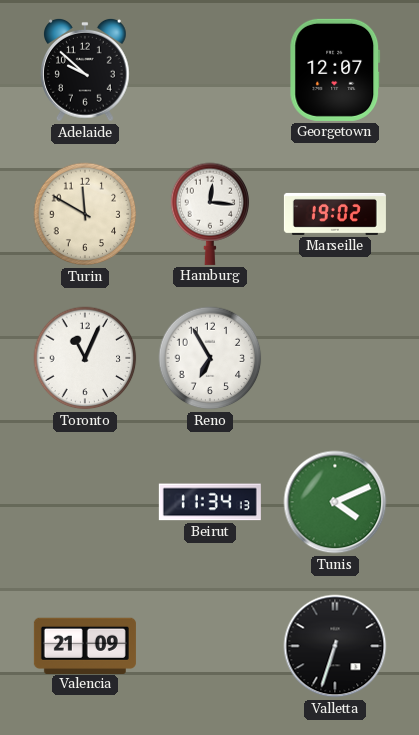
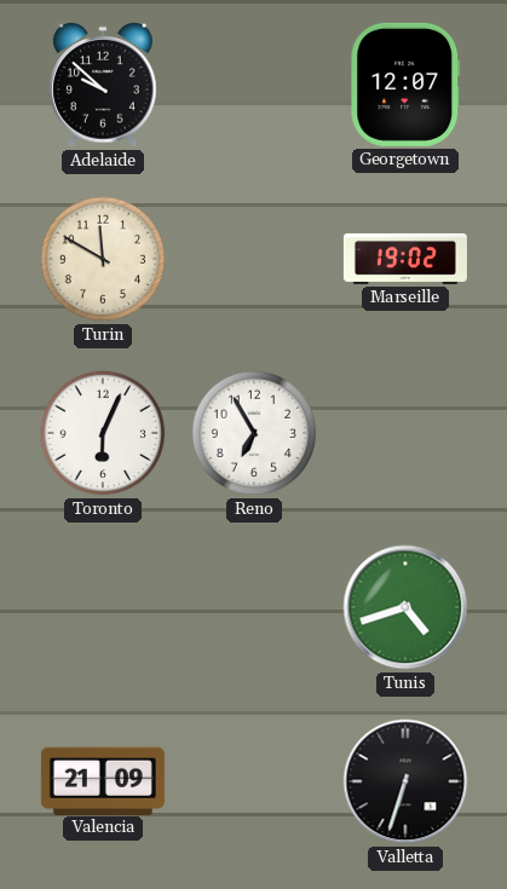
Hamburg: 12:16 -> none (210, 214)
Toronto: 11:04 -> 6:04 (103, 433)
Beirut: 11:34 -> none (210, 502)
Tunis: 4:11 -> 4:42 (405, 607)
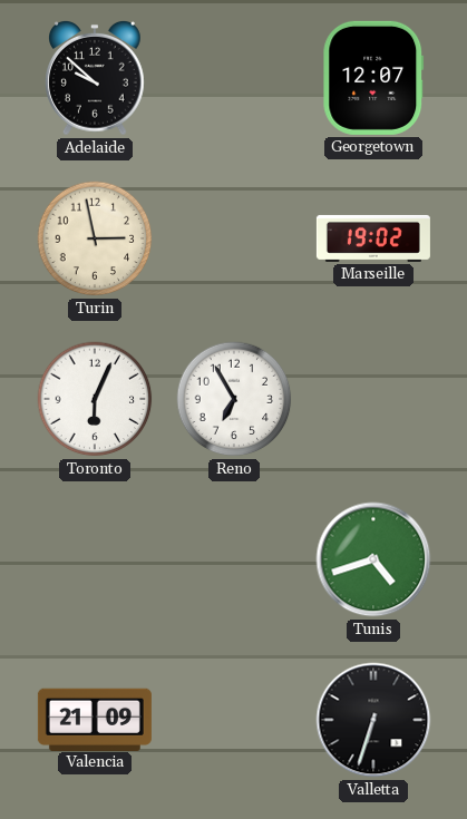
Turin: 11:50 -> 2:58 (95, 238)
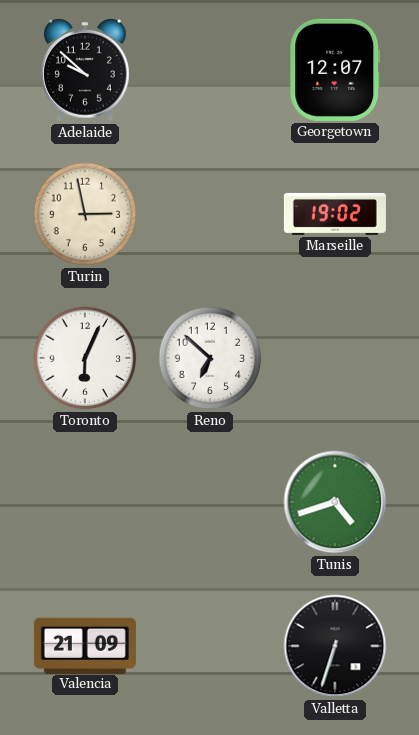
Reno: 6:55 -> 6:52 (210, 358)
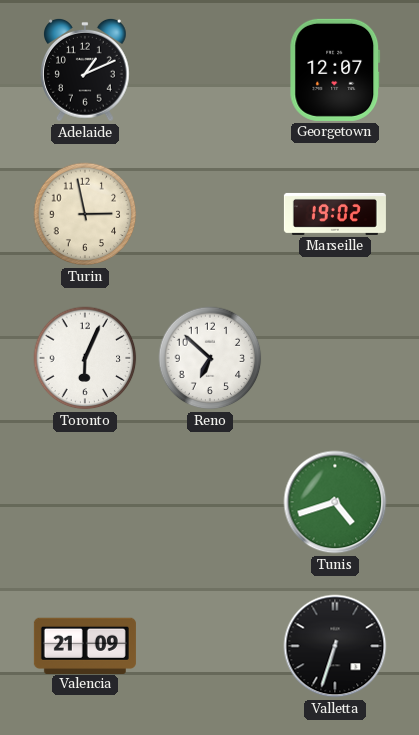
Adelaide: 9:52 -> 1:11 (86, 70)
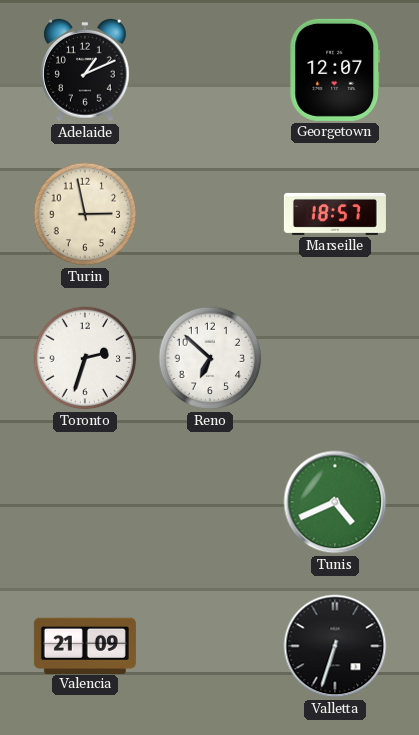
Marseille: 19:02 -> 18:57 (335, 214)
Toronto: 6:04 -> 2:33 (85, 358)
Tunis: 4:42 -> 4:41 (335, 502)
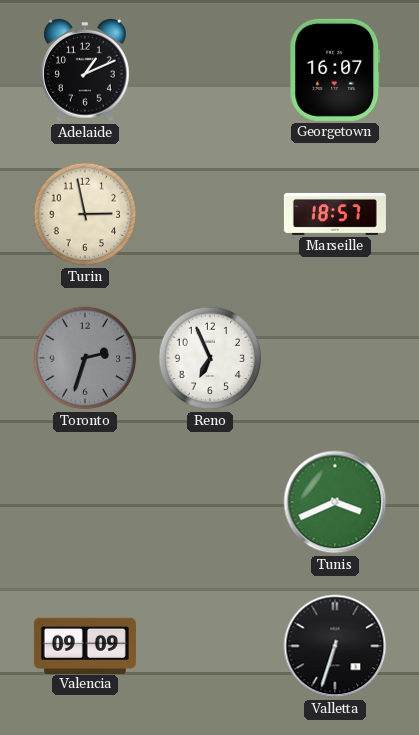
Georgetown: 12:07 -> 16:07 (335, 70)
Toronto dial: white -> grey (85, 358)
Reno: 6:52 -> 6:56 (210, 358)
Tunis: 4:41 -> 3:41 (335, 502)
Valencia: 21:09 -> 09:09 (85, 645)
